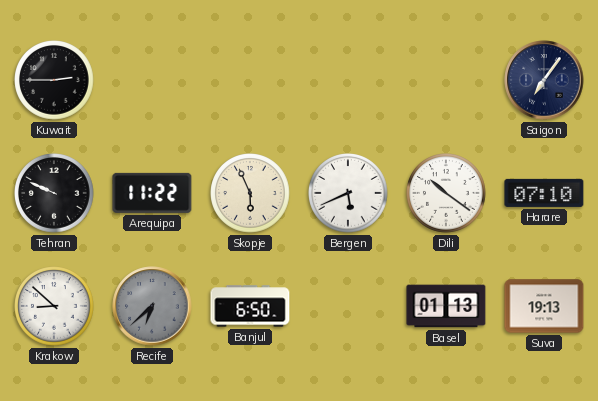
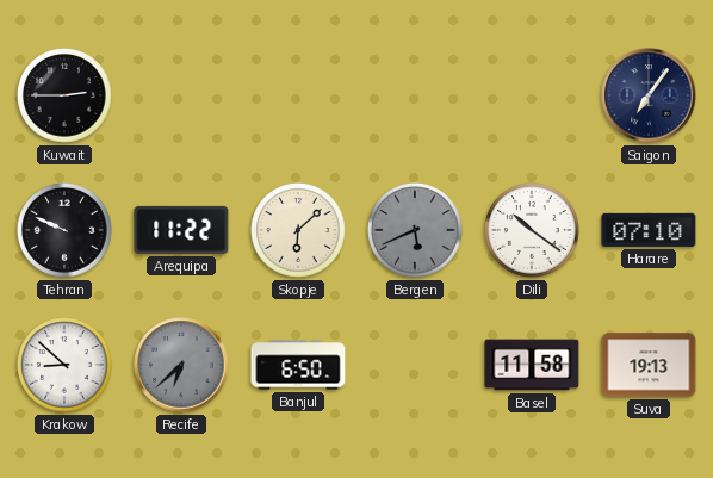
Skopje: 5:56 -> 6:08 (299, 231)
Bergen dial: white -> grey (416, 231)
Basel: 01:13 -> 11:58 (532, 365)
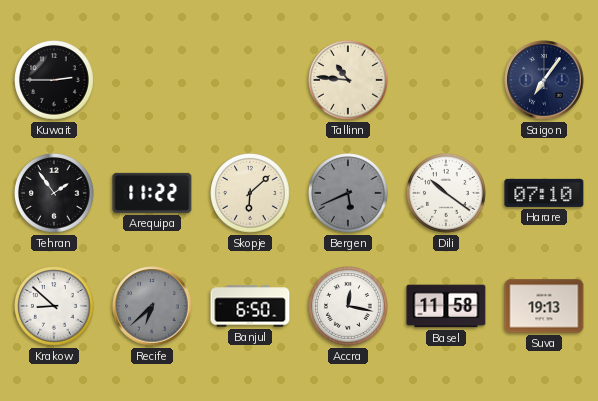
Tallinn: none -> 10:46 (349, 81)
Tehran: 9:49 -> 1:54 (55, 194)
Accra: none -> 12:17 (349, 307)
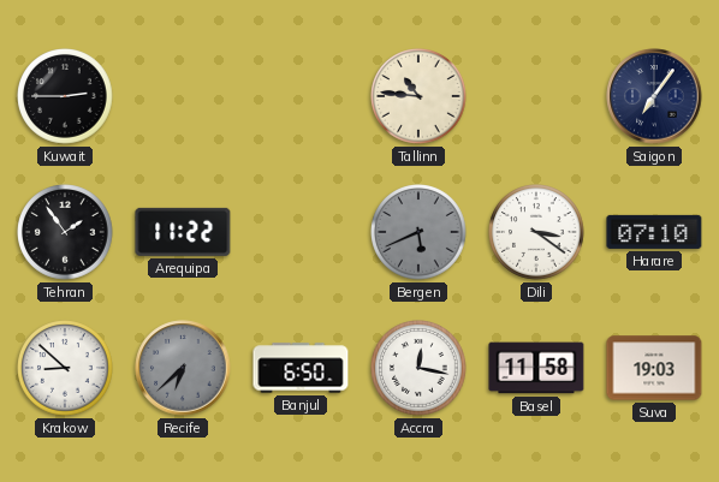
Skopje: 6:08 -> none (251, 194)
Dili: 10:21 -> 3:21 (537, 233)
Suva: 19:13 -> 19:03 (654, 368)
